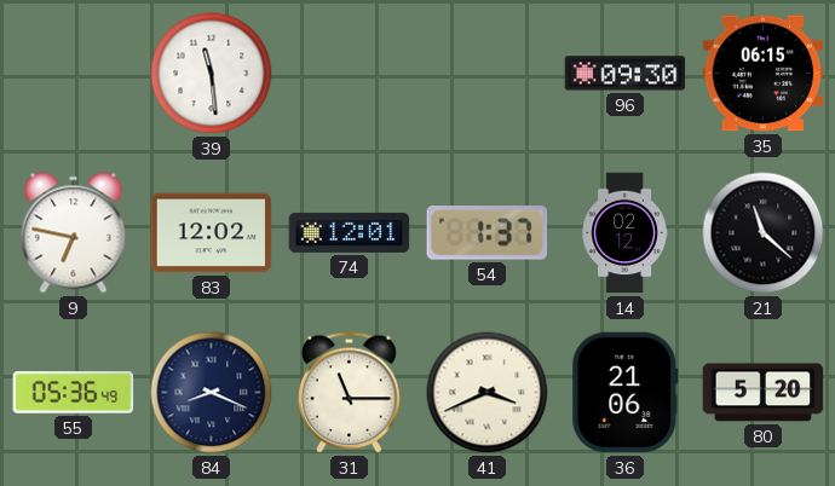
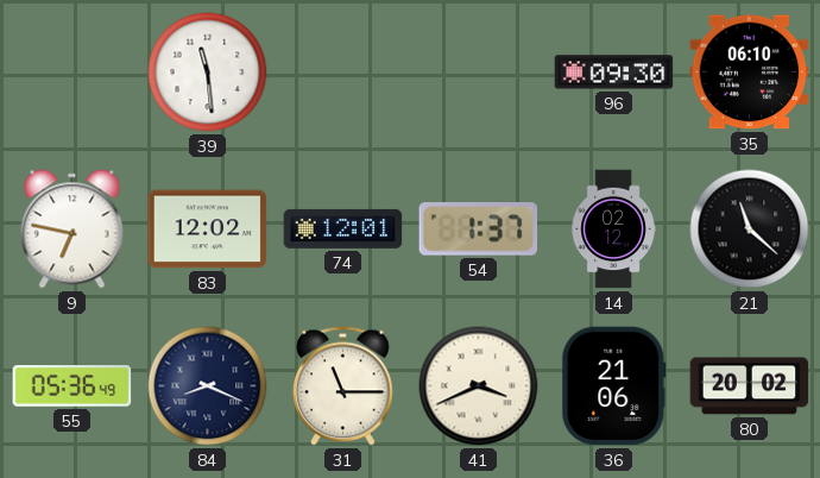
35: 06:15 -> 06:10 (750, 73)
80: 5:20 -> 20:02 (750, 386)
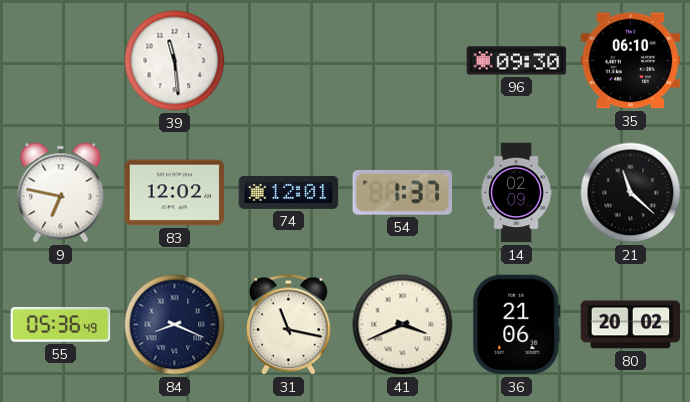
14: 02:12 -> 02:09 (516, 193)
31: 11:15 -> 11:17 (289, 325)
